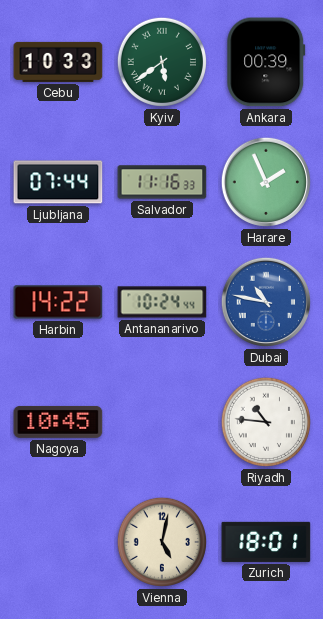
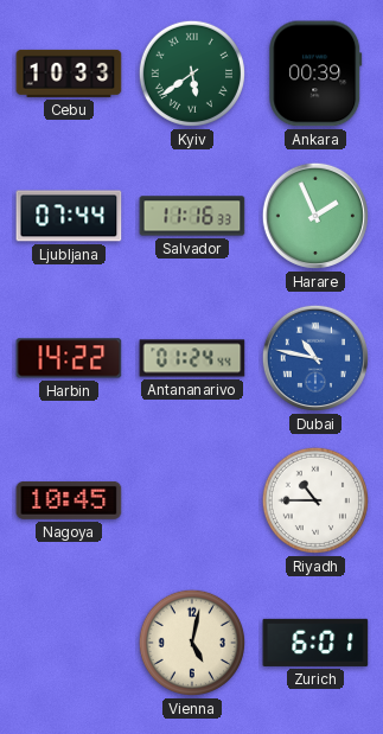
Antananarivo: 10:24 -> 01:24 (192, 358)
Riyadh: 10:46 -> 10:45 (315, 500)
Zurich: 18:01 -> 6:01 (315, 643)
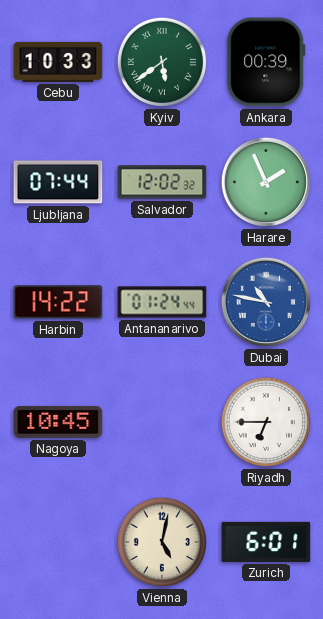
Salvador: 11:16 -> 12:02 (162, 182)
Riyadh: 10:45 -> 6:45 (266, 422)
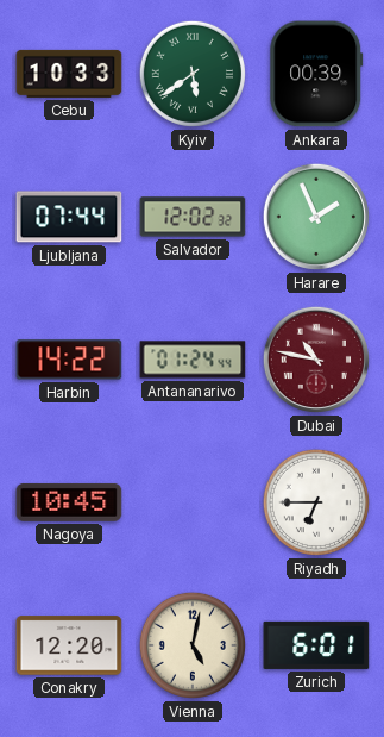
Dubai dial: blue -> burgundy (316, 360)
Conakry: none -> 12:20 (69, 645)
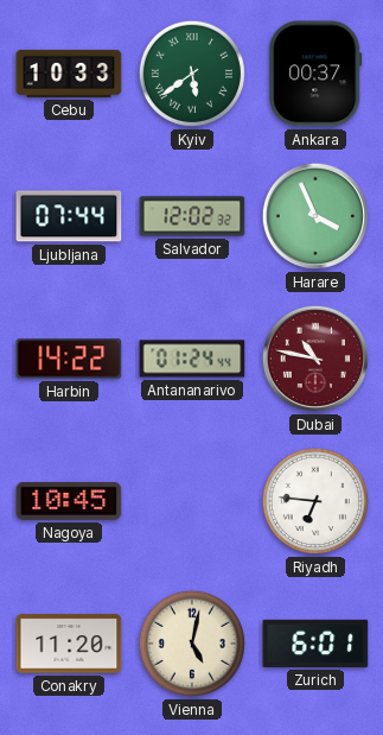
Ankara: 00:39 -> 00:37 (315, 74)
Harare: 1:56 -> 3:56 (315, 216)
Riyadh: 6:45 -> 6:46 (315, 501)
Conakry: 12:20 -> 11:20 (69, 644)
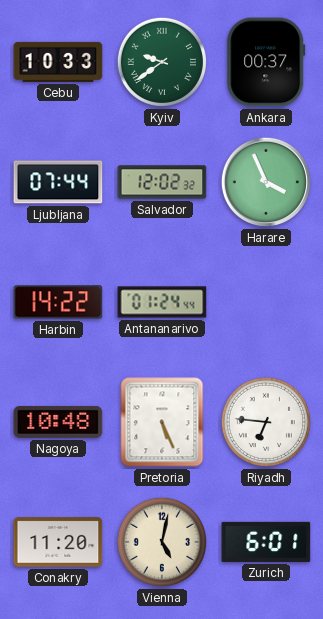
Kyiv: 5:39 -> 9:39 (162, 62)
Dubai: 10:47 -> none (315, 359)
Nagoya: 10:45 -> 10:48 (58, 422)
Pretoria: none -> 5:26 (162, 422)
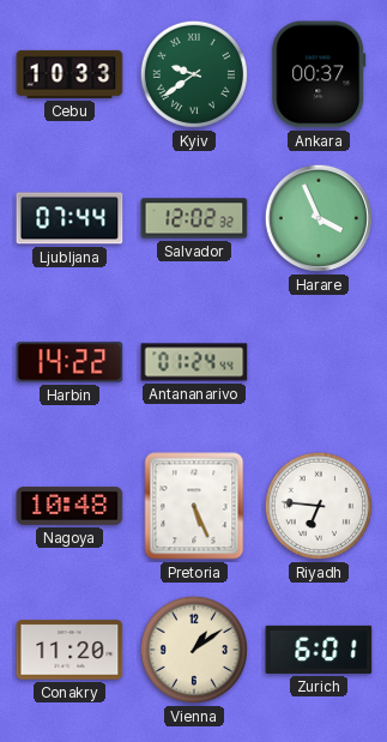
Vienna: 5:02 -> 1:09 (194, 650)
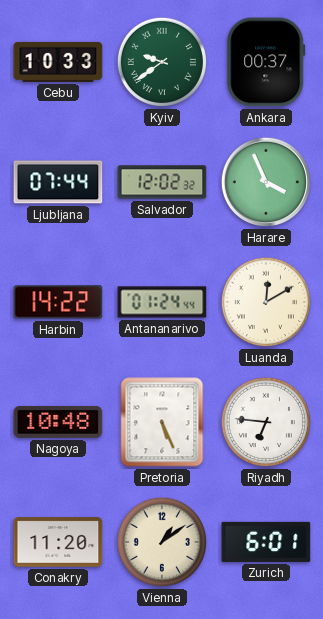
Luanda: none -> 12:10 (266, 302)
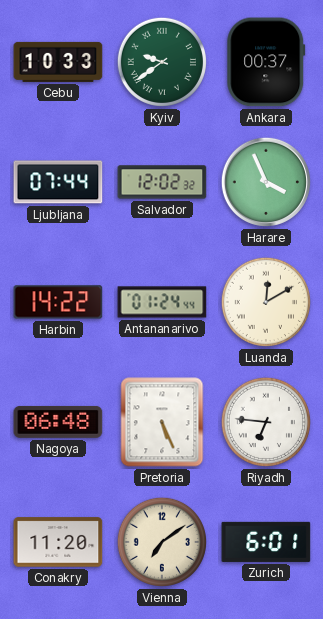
Nagoya: 10:48 -> 06:48 (58, 422)
Vienna: 1:09 -> 7:09 (162, 542)
